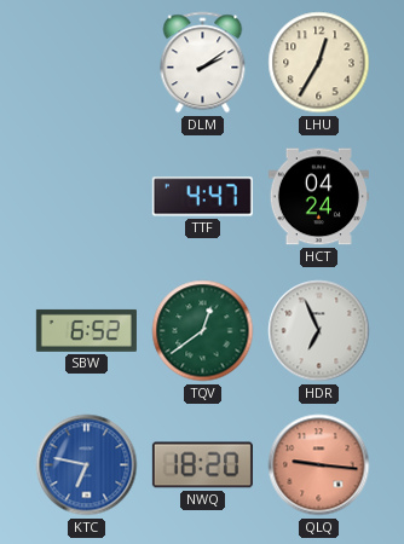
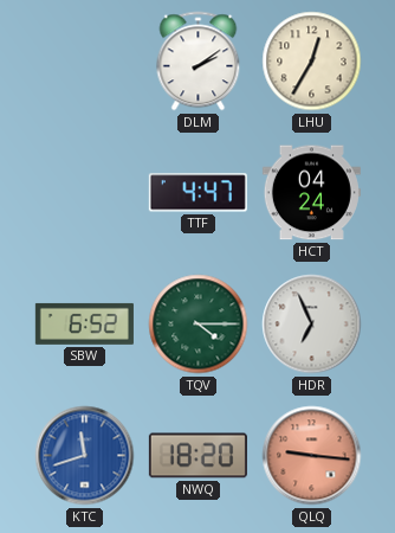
TQV: 12:39 -> 4:15 (199, 325)
KTC: 6:47 -> 11:42 (85, 456)
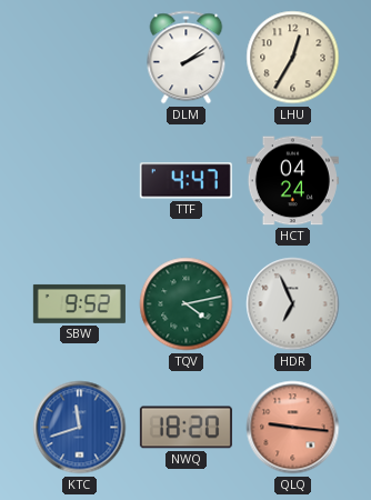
SBW: 6:52 -> 9:52 (79, 303)
TQV: 4:15 -> 4:13 (187, 304)
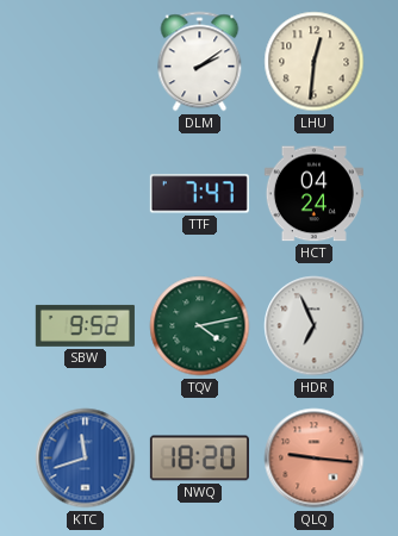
LHU: 12:35 -> 12:31 (315, 62)
TTF: 4:47 -> 7:47 (199, 194)
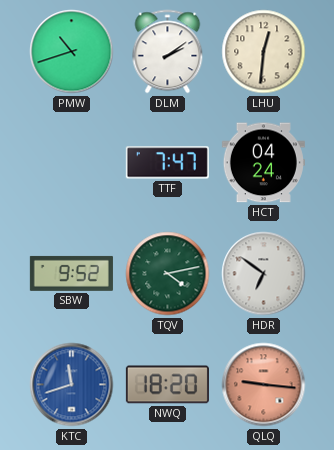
PMW: none -> 10:42 (72, 52)
HDR: 6:56 -> 6:51 (264, 274)
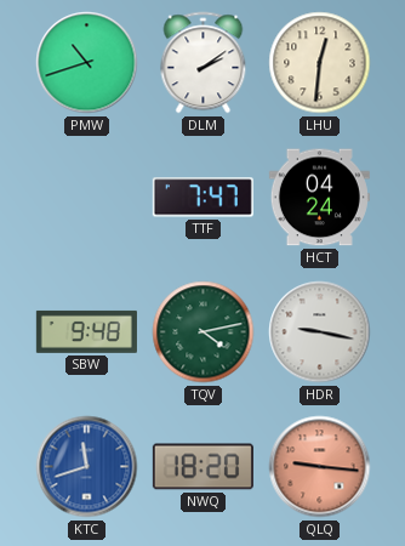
SBW: 9:52 -> 9:48 (86, 331)
HDR: 6:51 -> 9:17 (320, 332)
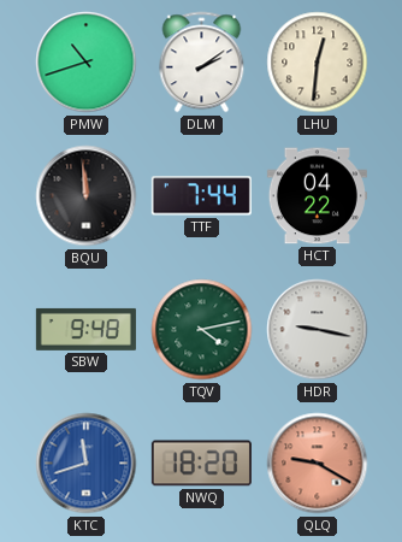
BQU: none -> 11:59 (87, 196)
TTF: 7:47 -> 7:44 (201, 196)
HCT: 04:24 -> 04:22 (317, 196)
QLQ: 9:16 -> 9:20 (318, 464)
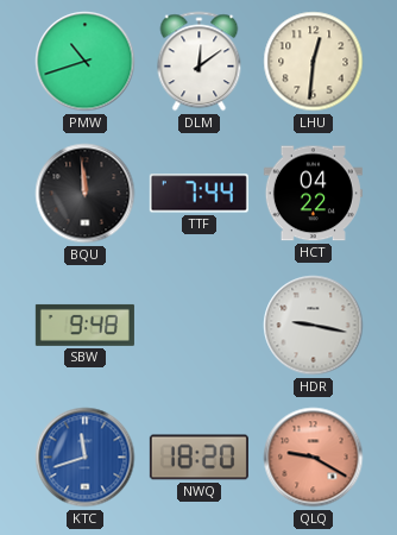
DLM: 2:09 -> 12:09 (200, 62)
TQV: 4:13 -> none (202, 330)
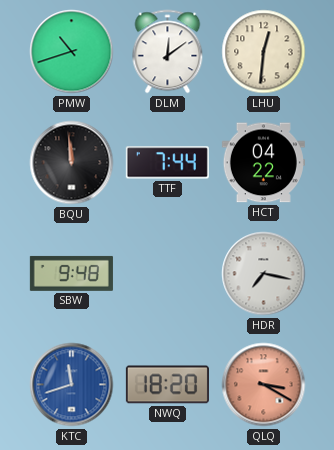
HDR: 9:17 -> 7:17 (264, 274)
QLQ: 9:20 -> 3:20 (264, 385)
